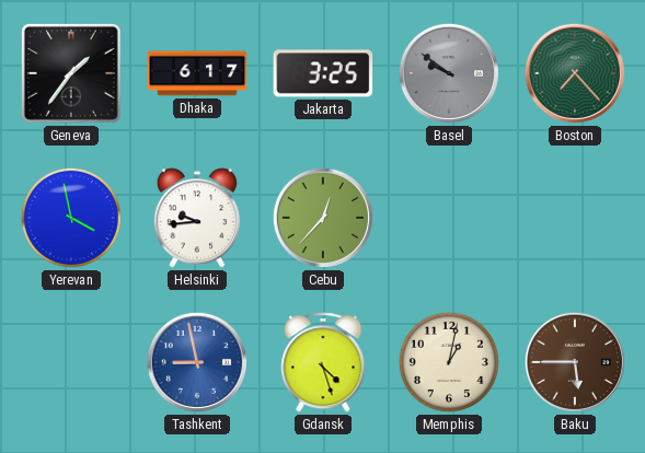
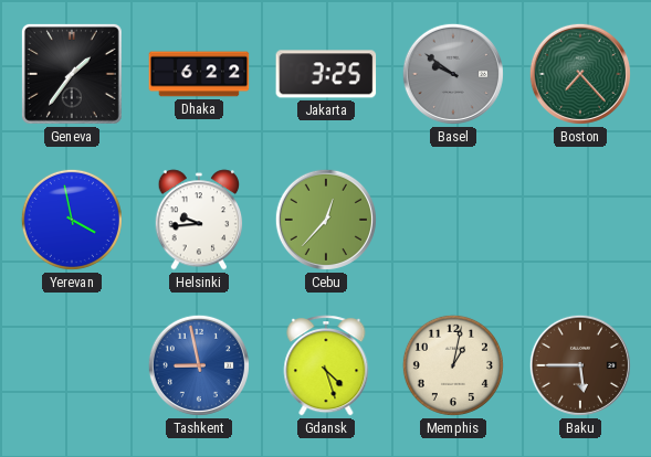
Dhaka: 6:17 -> 6:22 (199, 74)
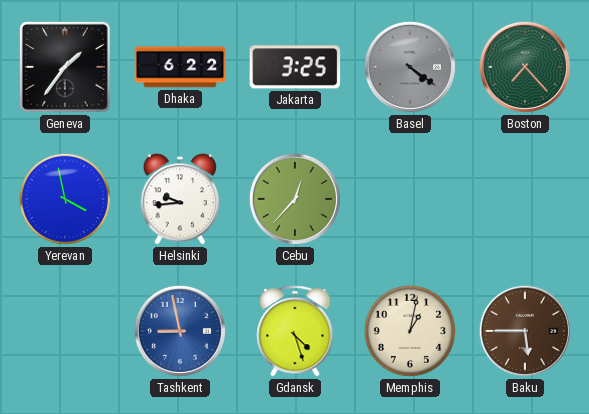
Basel: 9:51 -> 4:21 (410, 67)
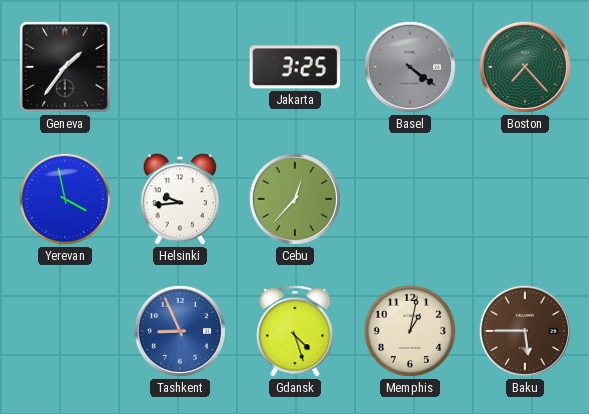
Dhaka: 6:22 -> none (180, 67)
Tashkent: 8:58 -> 8:56 (180, 331)
